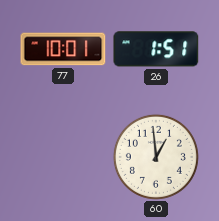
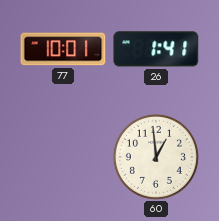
26: 1:51 -> 1:41 (156, 49)
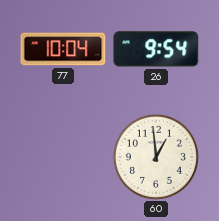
77: 10:01 -> 10:04 (63, 49)
26: 1:41 -> 9:54 (156, 49)
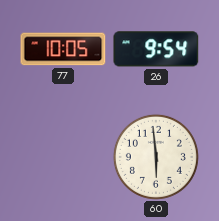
77: 10:04 -> 10:05 (63, 49)
60: 12:59 -> 5:59 (156, 157)
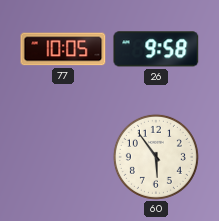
26: 9:54 -> 9:58 (156, 49)
60: 5:59 -> 5:54 (156, 157)
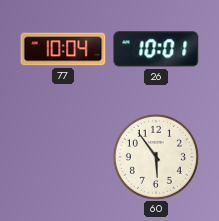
77: 10:05 -> 10:04 (63, 49)
26: 9:58 -> 10:01 (156, 49)
